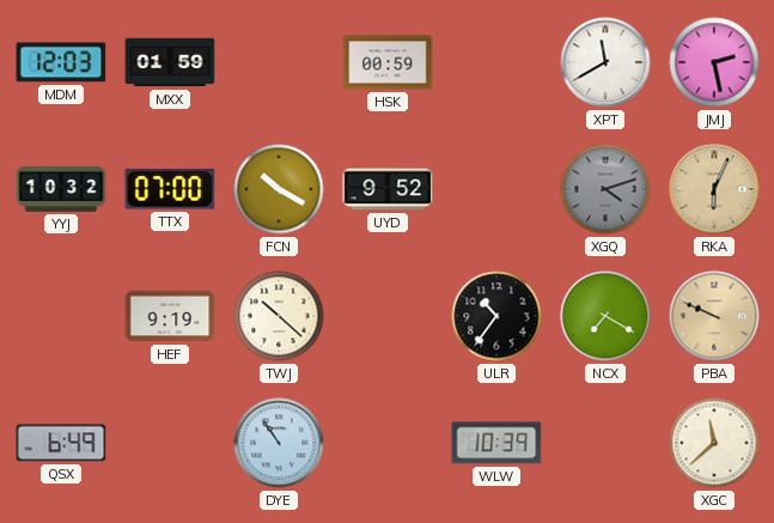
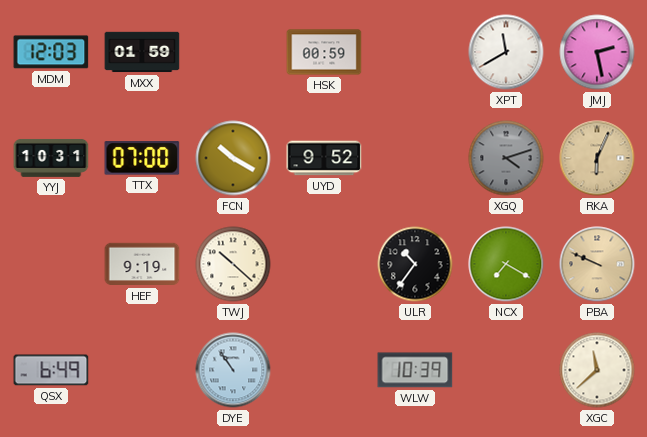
YYJ: 10:32 -> 10:31 (51, 158)
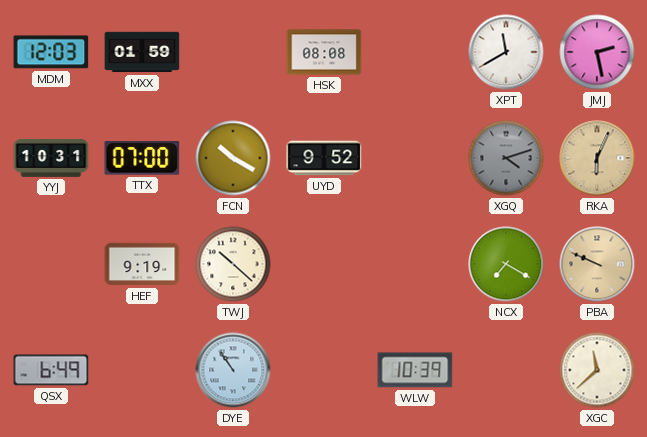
HSK: 00:59 -> 08:08 (324, 52)
ULR: 10:36 -> none (415, 264)
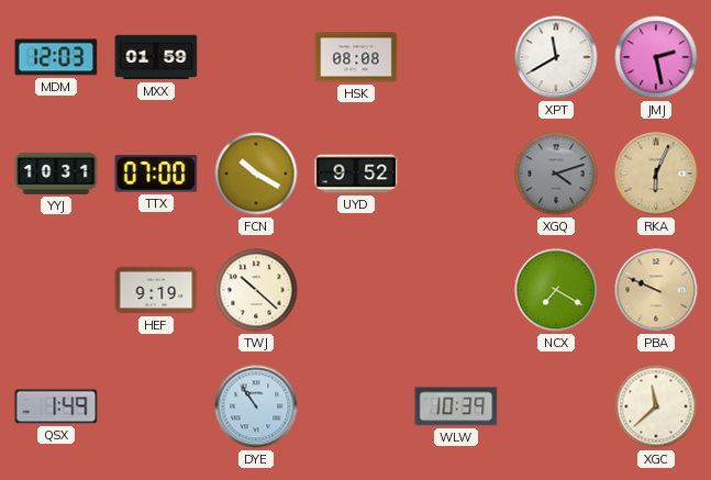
QSX: 6:49 -> 1:49 (56, 406)
